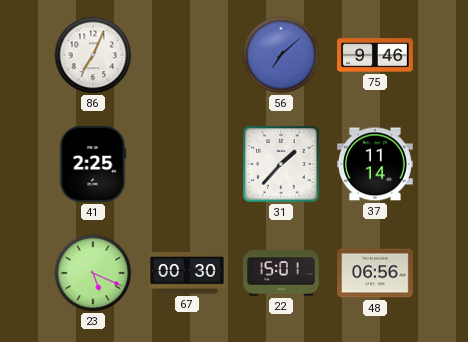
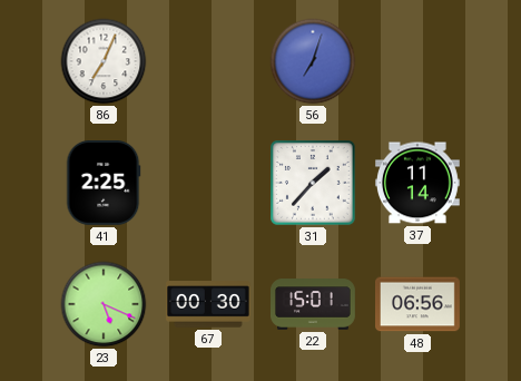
56: 7:08 -> 7:03 (313, 61)
75: 9:46 -> none (376, 55)
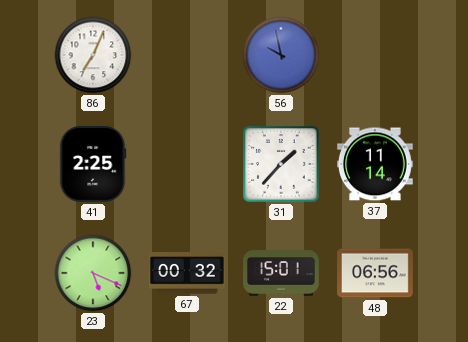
56: 7:03 -> 9:58 (281, 55)
67: 00:30 -> 00:32 (188, 273)
